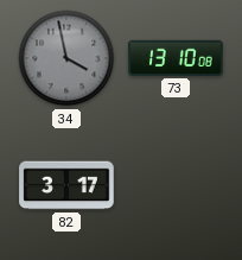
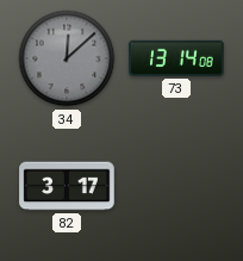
34: 3:58 -> 12:08 (67, 58)
73: 13:10 -> 13:14 (176, 58)
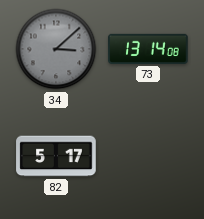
34: 12:08 -> 3:08 (56, 49)
82: 3:17 -> 5:17 (56, 156)
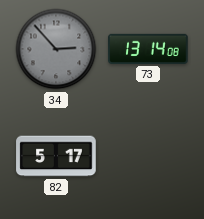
34: 3:08 -> 2:53 (56, 49)
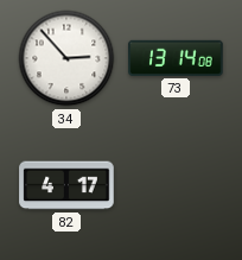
34 dial: grey -> white (66, 58)
82: 5:17 -> 4:17 (66, 185)
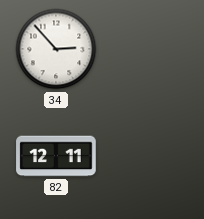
73: 13:14 -> none (176, 58)
82: 4:17 -> 12:11 (56, 156)
